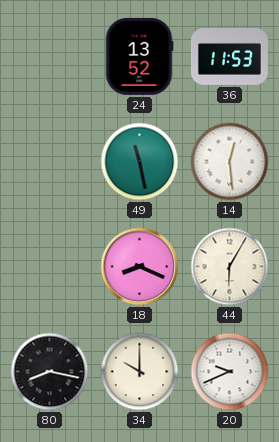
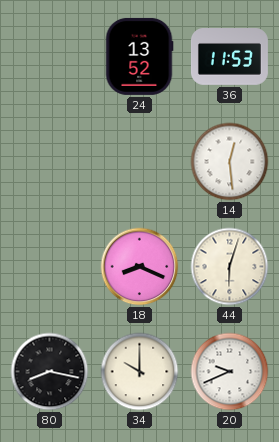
49: 11:28 -> none (140, 162)
44: 6:05 -> 6:03 (230, 267)
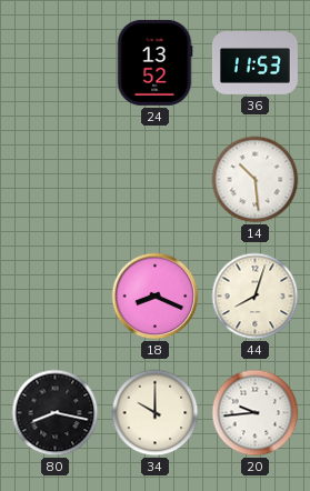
14: 12:29 -> 10:29 (256, 180)
44: 6:03 -> 8:03 (256, 297)
20: 9:41 -> 9:44 (256, 413)
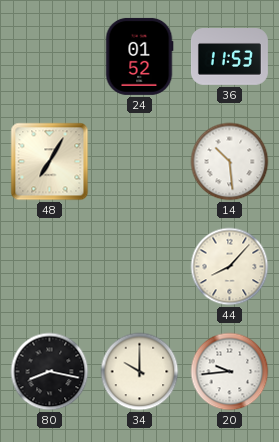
24: 13:52 -> 01:52 (139, 56)
48: none -> 7:05 (50, 162)
18: 8:19 -> none (156, 297)
44: 8:03 -> 8:07 (230, 267)
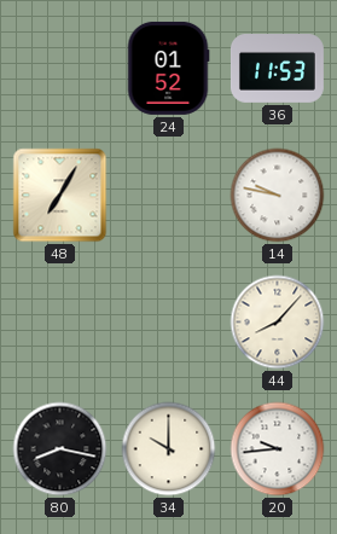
14: 10:29 -> 9:47 (278, 196)
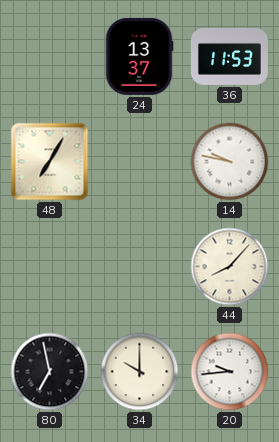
24: 01:52 -> 13:37 (139, 56)
80: 8:17 -> 6:58 (50, 372)
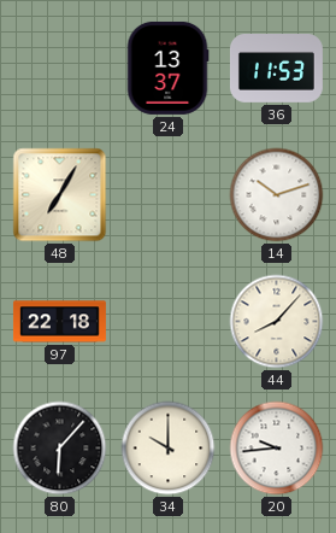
14: 9:47 -> 10:12 (277, 195)
97: none -> 22:18 (59, 322)
80: 6:58 -> 6:07 (60, 449)
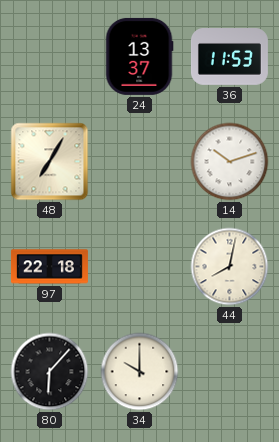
44: 8:07 -> 8:02 (230, 267)
20: 9:44 -> none (277, 449)
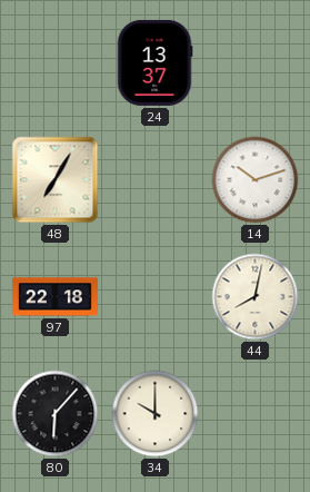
36: 11:53 -> none (229, 57)
